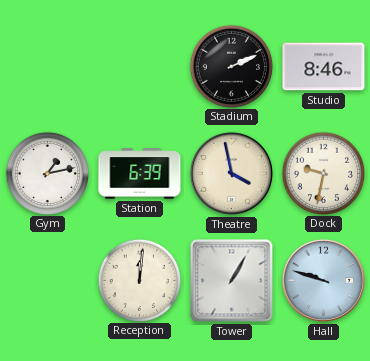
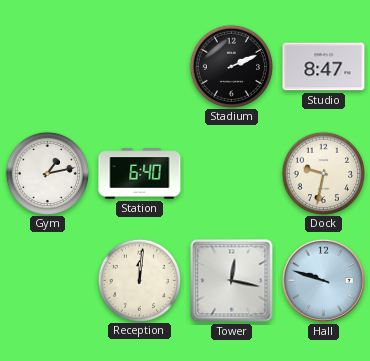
Studio: 8:46 -> 8:47 (324, 67)
Station: 6:39 -> 6:40 (140, 174)
Theatre: 3:58 -> none (231, 173)
Tower: 1:05 -> 12:17 (232, 281)
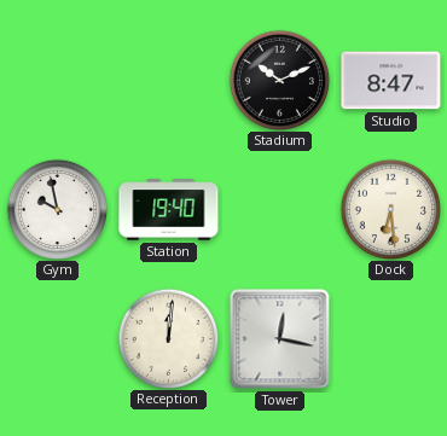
Stadium: 2:11 -> 10:11 (279, 80)
Gym: 1:13 -> 9:58 (57, 209)
Station: 6:40 -> 19:40 (169, 210)
Dock: 9:32 -> 6:29 (390, 209)
Hall: 9:48 -> none (323, 280)
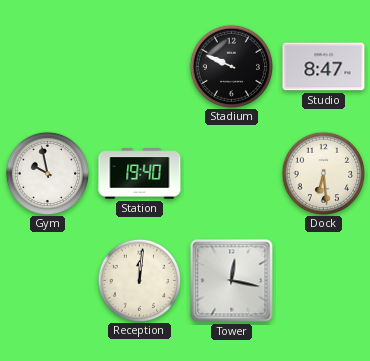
Stadium: 10:11 -> 9:49 (231, 66)
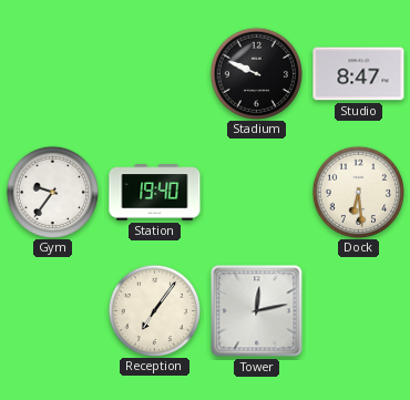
Gym: 9:58 -> 9:36 (52, 192)
Reception: 12:01 -> 7:06 (154, 310)
Tower: 12:17 -> 12:13 (257, 311)
